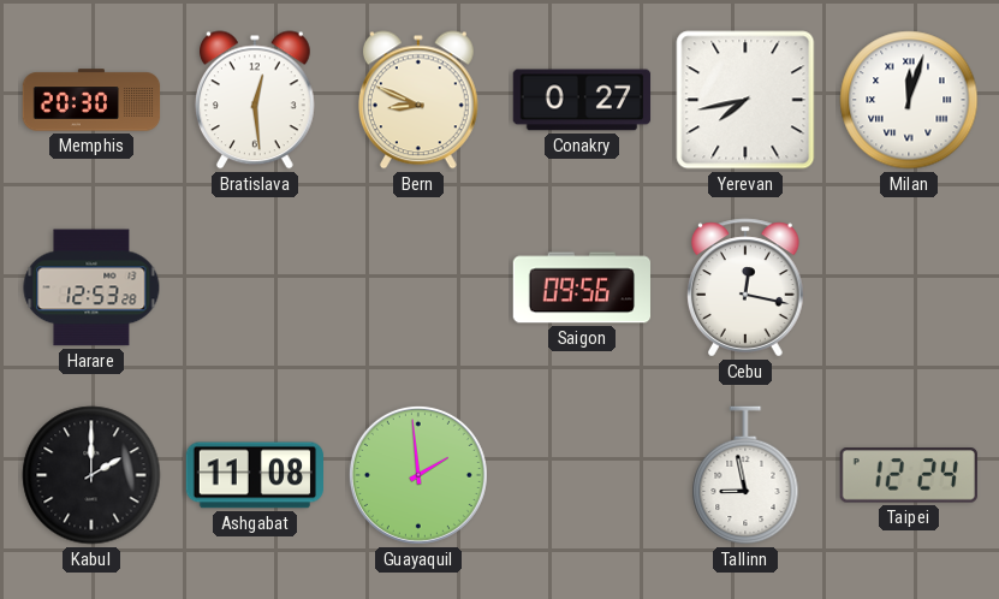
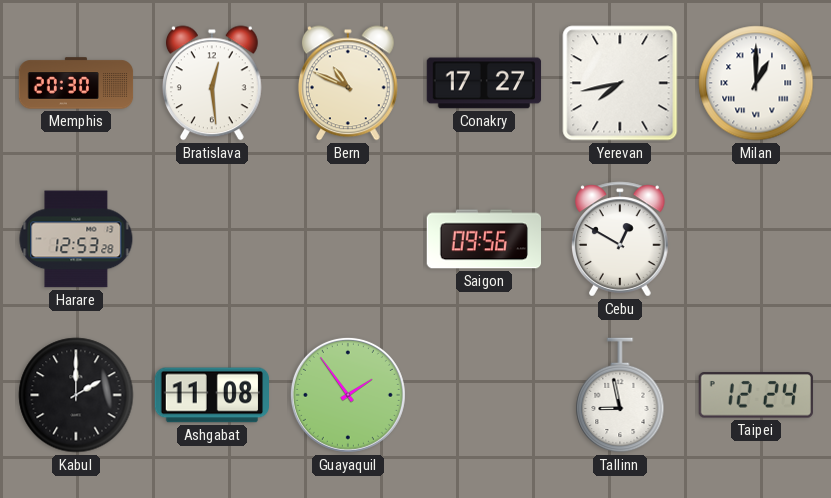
Bern: 8:49 -> 10:49 (348, 83)
Conakry: 0:27 -> 17:27 (484, 83)
Milan: 12:03 -> 1:00 (756, 83)
Cebu: 12:17 -> 12:50 (620, 239)
Guayaquil: 1:59 -> 1:54 (348, 395)
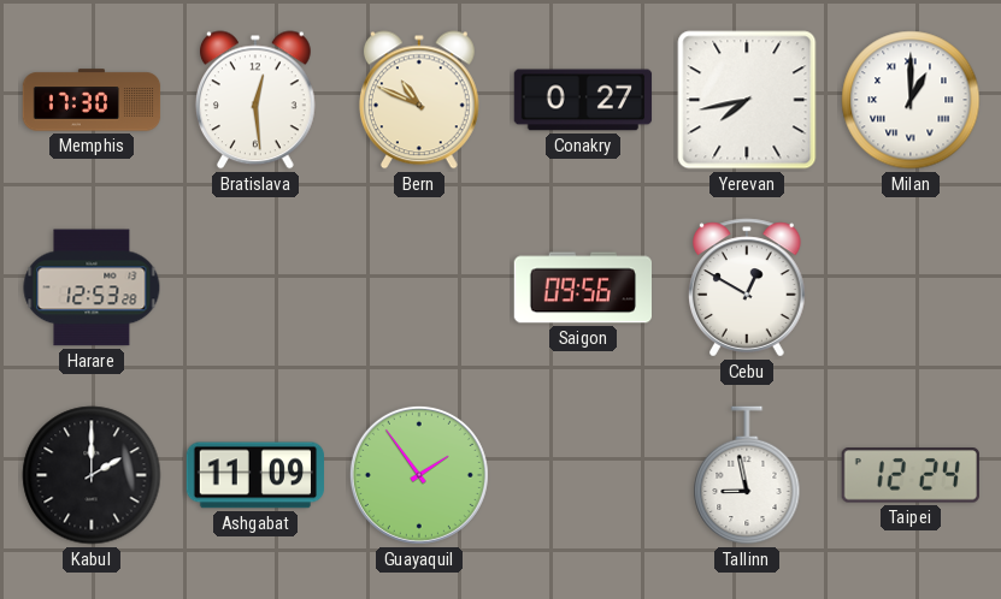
Memphis: 20:30 -> 17:30 (92, 100)
Conakry: 17:27 -> 0:27 (583, 100)
Ashgabat: 11:08 -> 11:09 (254, 475)
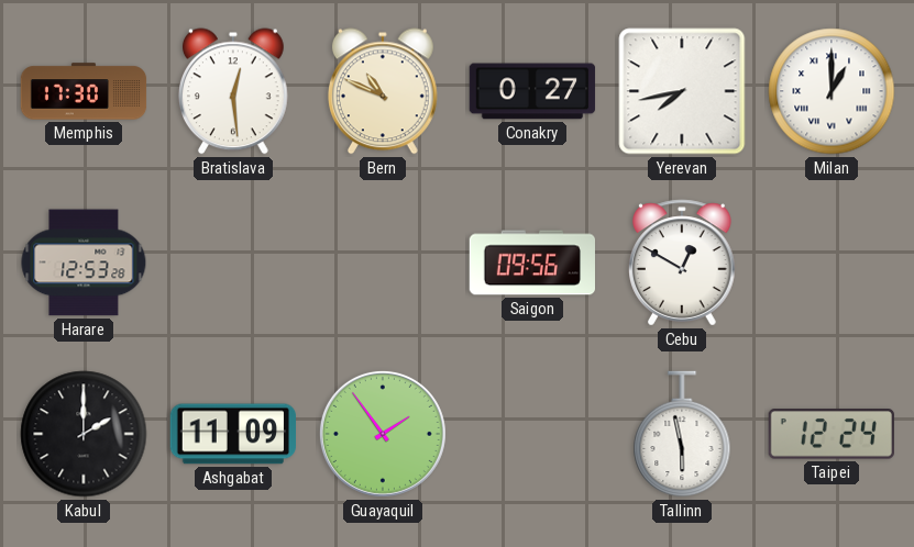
Tallinn: 8:58 -> 5:58 (682, 434)
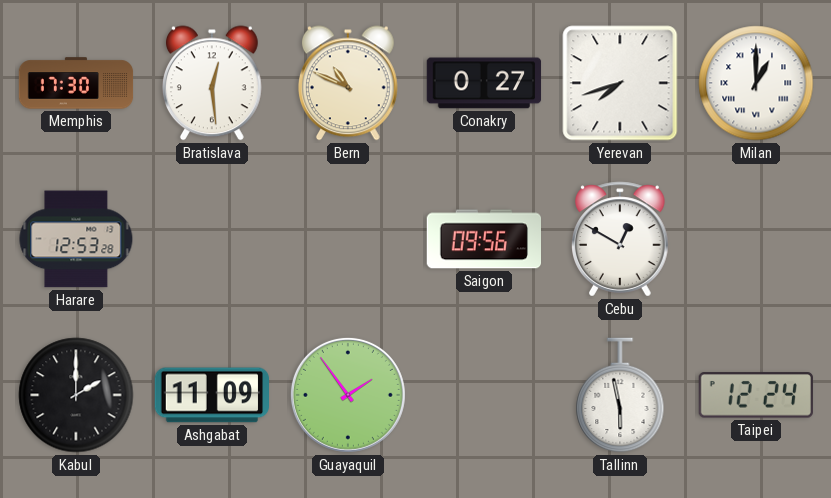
Yerevan: 7:43 -> 7:42 (620, 83)
